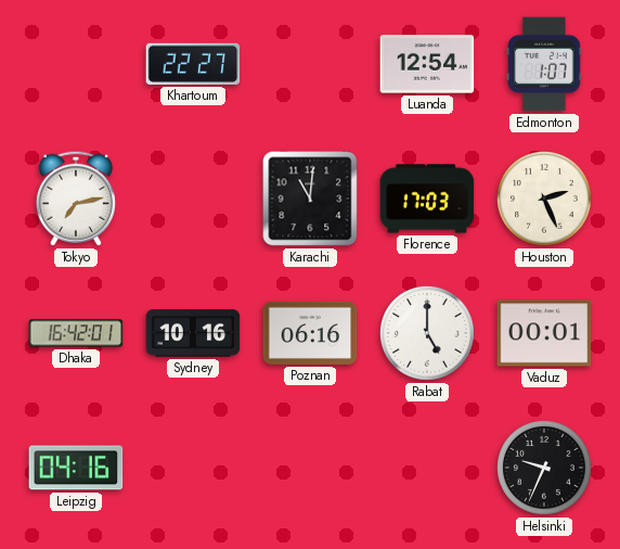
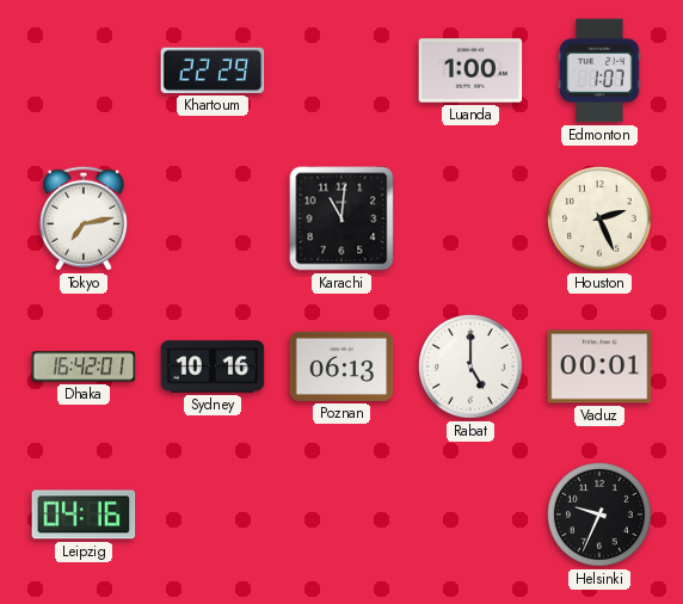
Khartoum: 22:27 -> 22:29 (213, 70)
Luanda: 12:54 -> 1:00 (470, 70)
Florence: 17:03 -> none (427, 199)
Poznan: 06:16 -> 06:13 (341, 366)
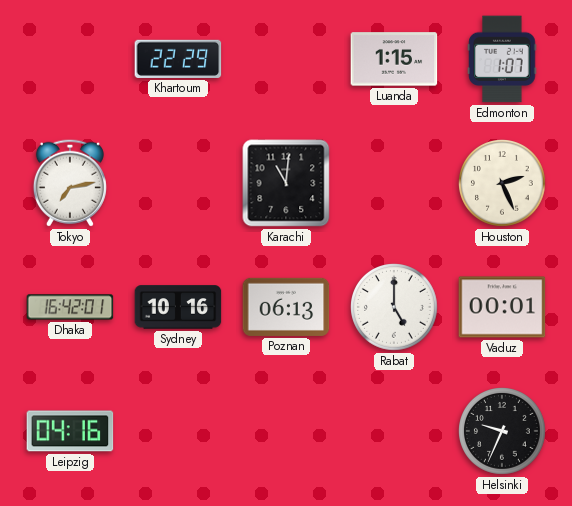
Luanda: 1:00 -> 1:15 (394, 59)
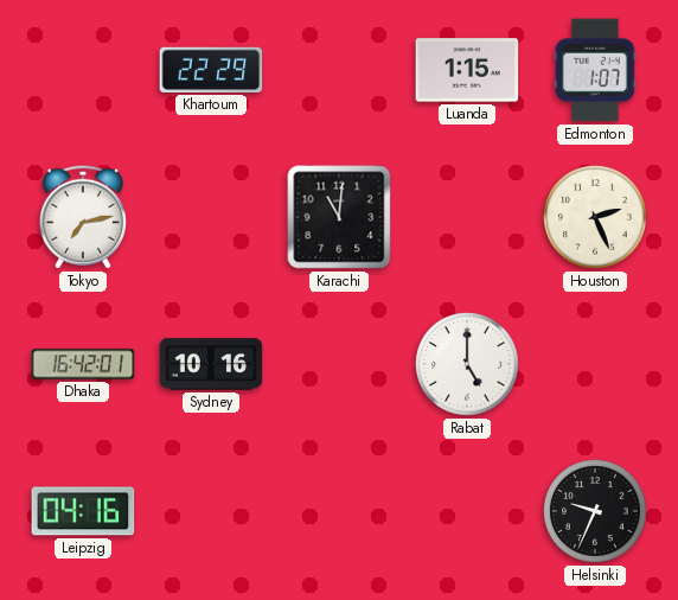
Poznan: 06:13 -> none (286, 307)
Vaduz: 00:01 -> none (502, 307)
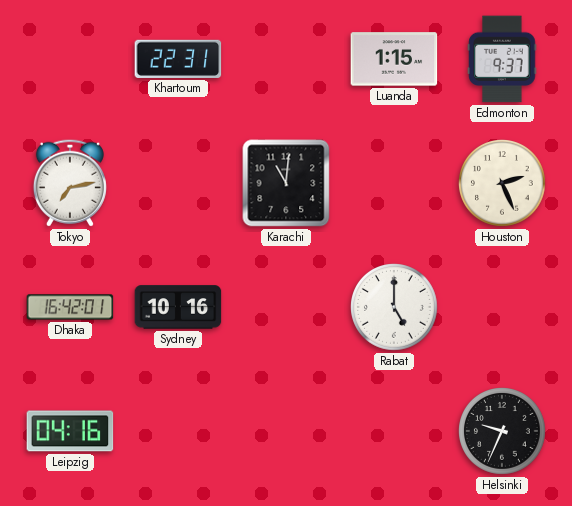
Khartoum: 22:29 -> 22:31 (178, 59)
Edmonton: 1:07 -> 9:37 (502, 59)
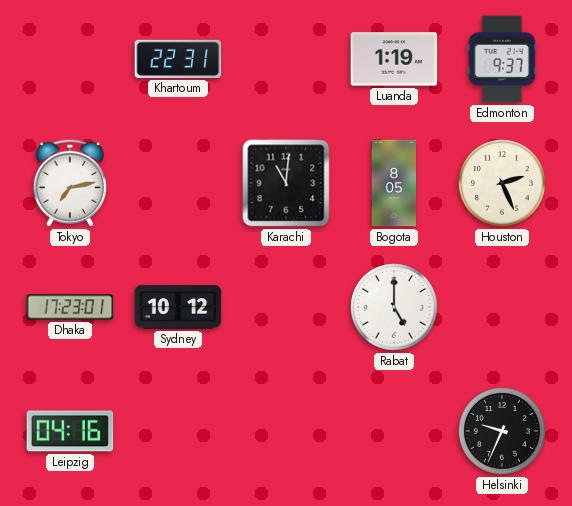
Luanda: 1:15 -> 1:19 (394, 59)
Bogota: none -> 8:05 (394, 183)
Dhaka: 16:42 -> 17:23 (70, 307)
Sydney: 10:16 -> 10:12 (178, 307)
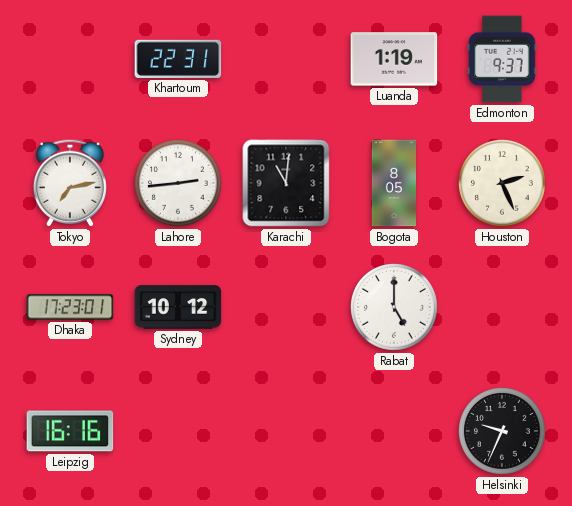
Lahore: none -> 2:44 (179, 184)
Leipzig: 04:16 -> 16:16 (70, 431)
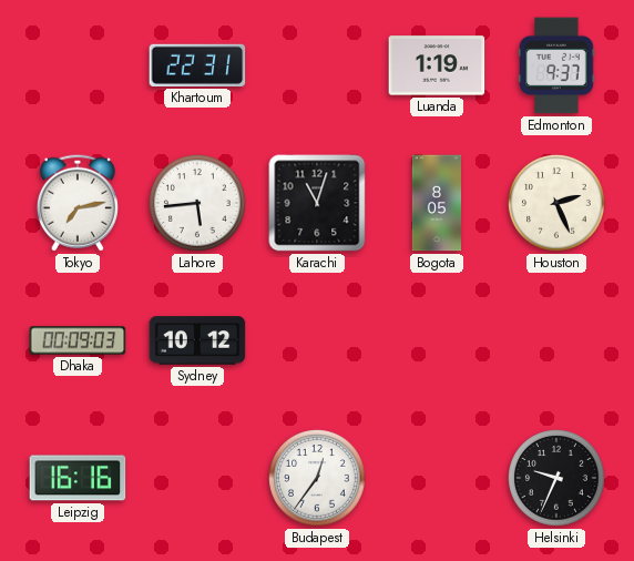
Lahore: 2:44 -> 5:44 (198, 204)
Karachi: 11:01 -> 11:03 (317, 203)
Dhaka: 17:23 -> 00:09 (78, 340)
Rabat: 5:00 -> none (395, 308)
Budapest: none -> 12:36 (318, 479)
